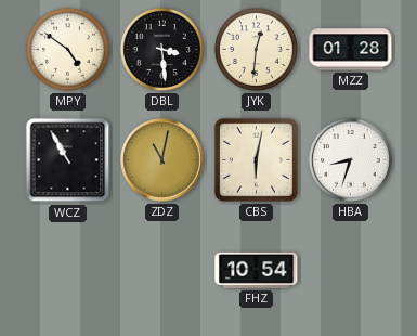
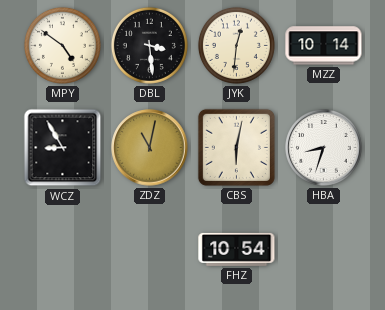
MZZ: 01:28 -> 10:14 (324, 46)
WCZ: 10:55 -> 8:55 (63, 148)
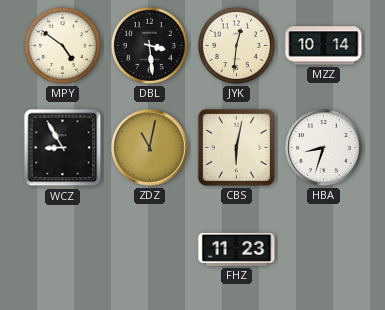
FHZ: 10:54 -> 11:23 (237, 249)
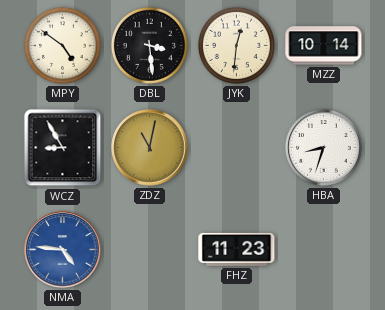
CBS: 6:02 -> none (236, 147)
NMA: none -> 4:46 (63, 250)
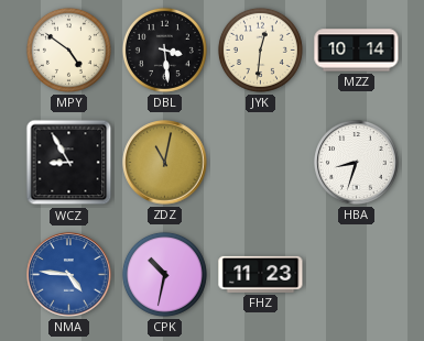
CPK: none -> 10:32 (164, 274)
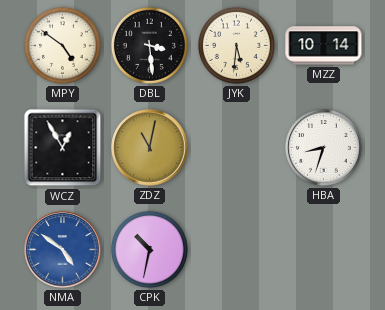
JYK: 12:31 -> 5:31 (236, 45)
WCZ: 8:55 -> 12:55 (63, 148)
NMA: 4:46 -> 4:51 (63, 250)
FHZ: 11:23 -> none (261, 274)
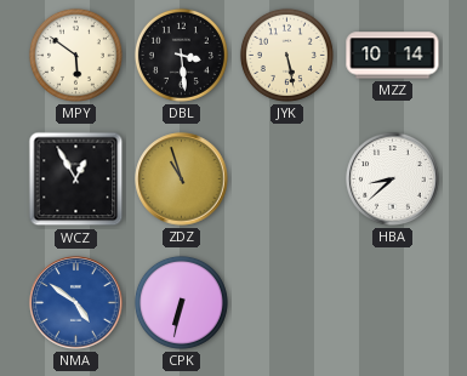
MPY: 4:51 -> 5:51 (75, 55)
JYK: 5:31 -> 5:28 (286, 55)
ZDZ: 11:02 -> 10:57 (182, 180)
HBA: 8:33 -> 8:38 (393, 180)
CPK: 10:32 -> 6:32 (181, 302)
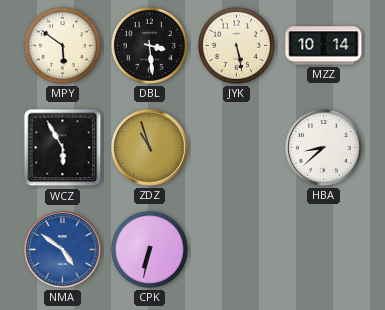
WCZ: 12:55 -> 5:55 (63, 148)
